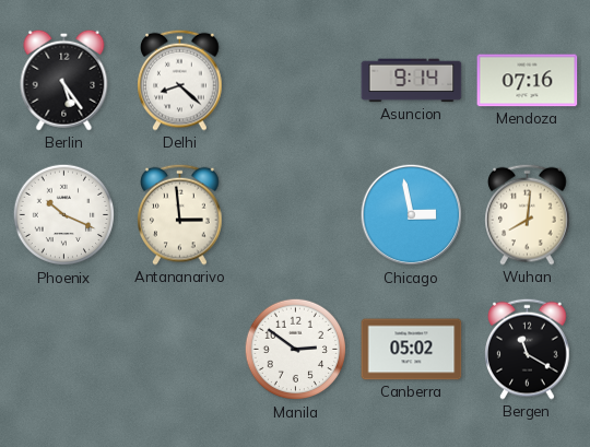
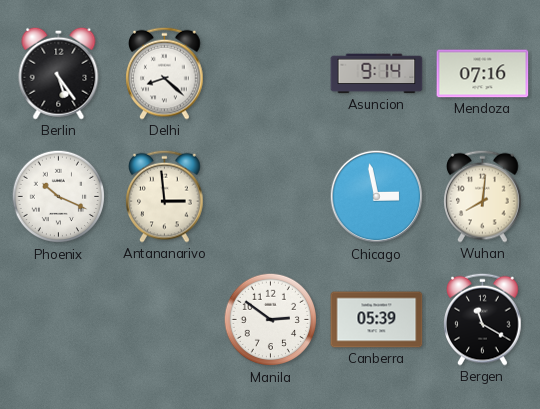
Canberra: 05:02 -> 05:39 (377, 320)
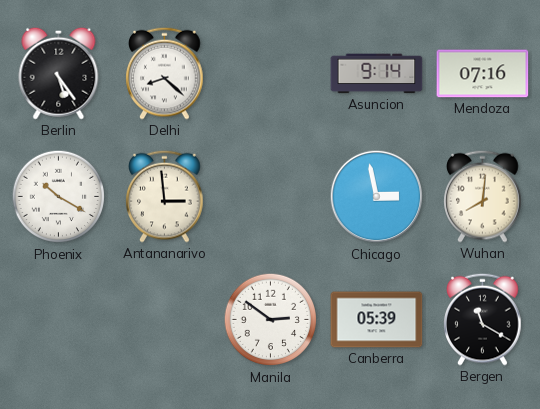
Phoenix: 10:19 -> 10:20 (59, 197)
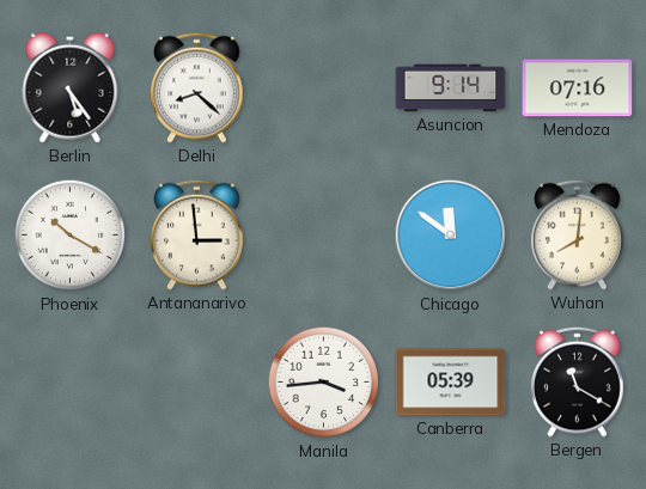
Chicago: 2:58 -> 11:51 (451, 236)
Manila: 2:51 -> 3:44 (324, 383)
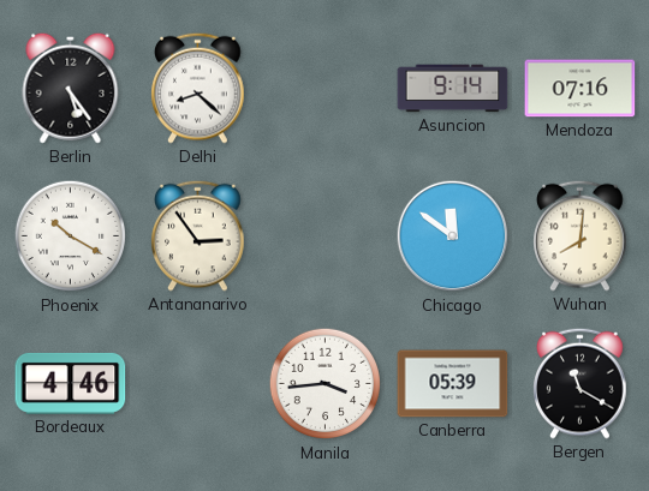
Antananarivo: 2:59 -> 2:54 (198, 235)
Bordeaux: none -> 4:46 (71, 383)
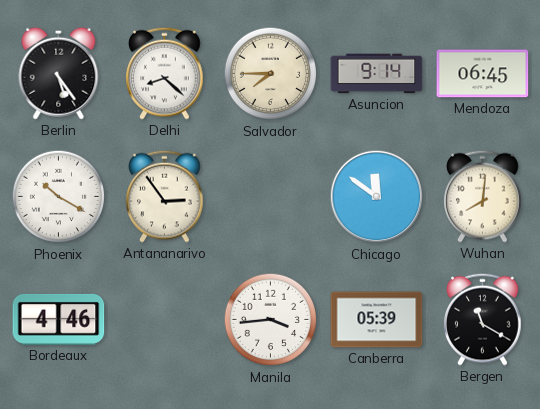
Salvador: none -> 7:45 (271, 74)
Mendoza: 07:16 -> 06:45 (483, 74)
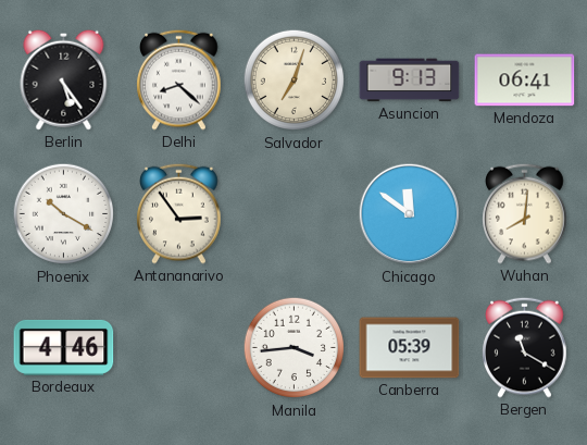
Salvador: 7:45 -> 7:03 (295, 81)
Asuncion: 9:14 -> 9:13 (410, 81)
Mendoza: 06:45 -> 06:41 (525, 81)
